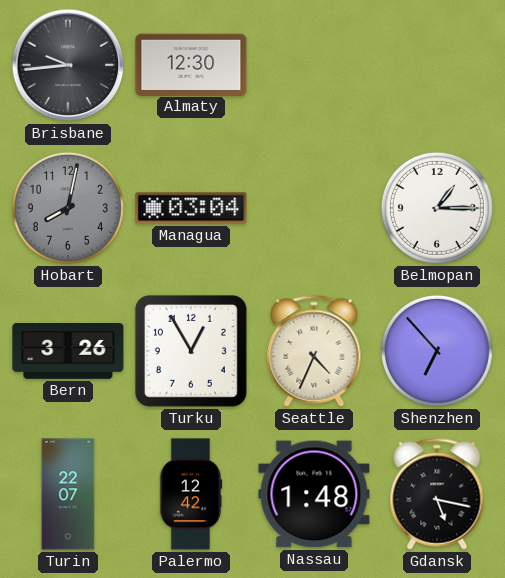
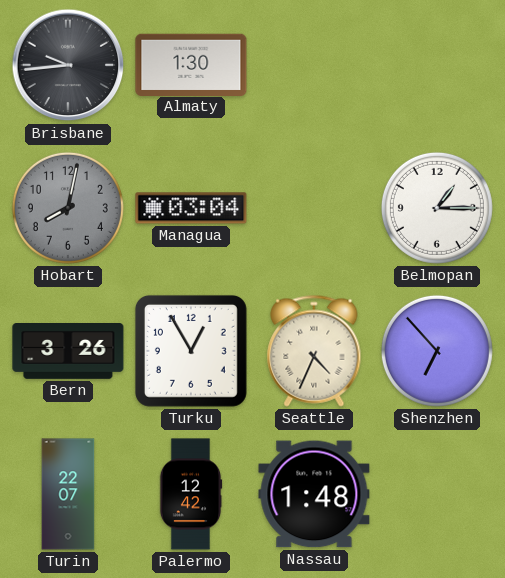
Almaty: 12:30 -> 1:30 (191, 64)
Gdansk: 5:17 -> none (437, 494)
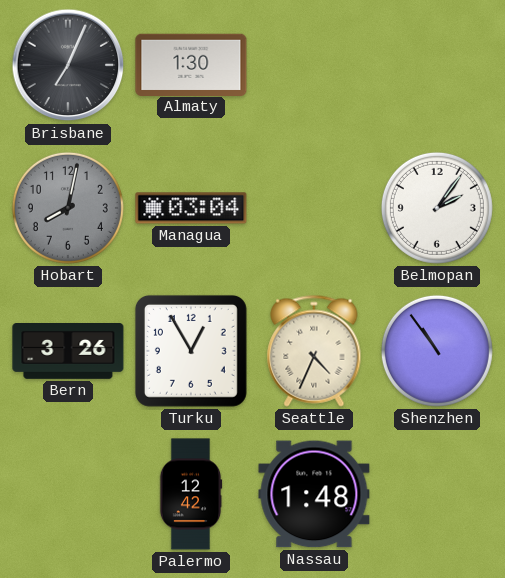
Brisbane: 9:44 -> 7:04 (68, 65)
Belmopan: 1:15 -> 2:06 (437, 208)
Shenzhen: 6:53 -> 10:54 (437, 351)
Turin: 22:07 -> none (68, 494)
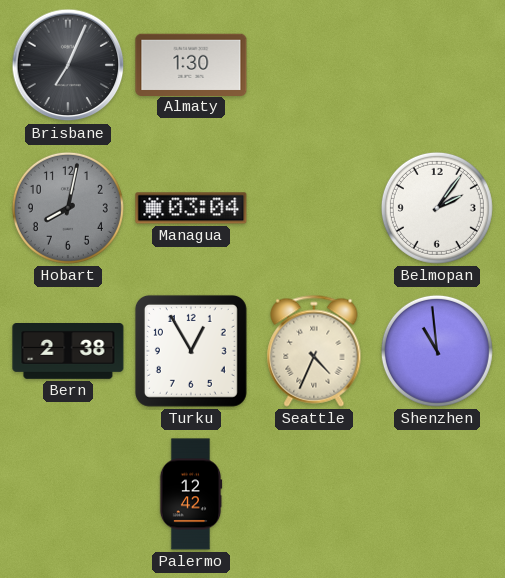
Bern: 3:26 -> 2:38 (68, 352)
Shenzhen: 10:54 -> 10:59 (437, 351)
Nassau: 1:48 -> none (314, 494)
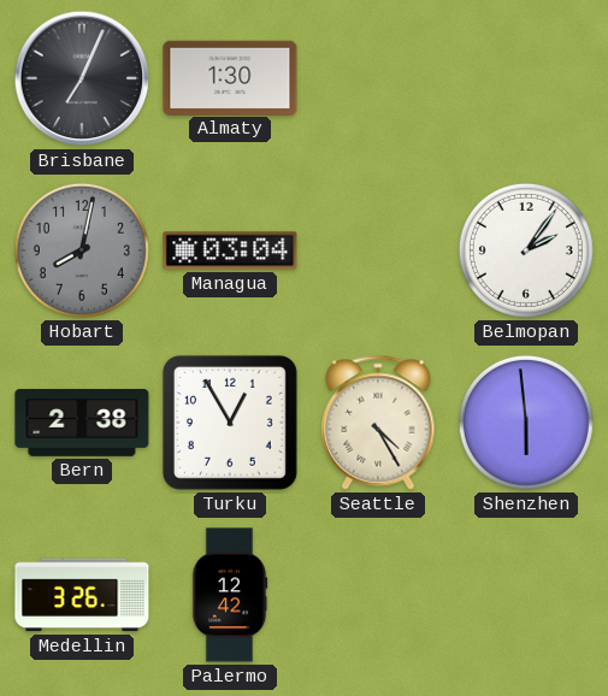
Seattle: 4:34 -> 4:25 (378, 423)
Shenzhen: 10:59 -> 5:59 (526, 423)
Medellin: none -> 3:26 (82, 595)
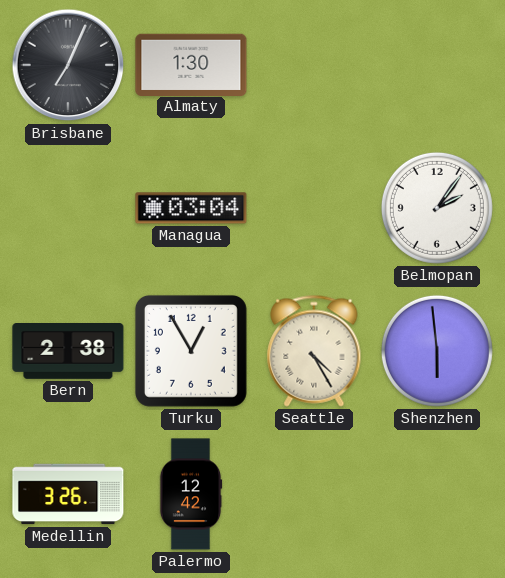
Hobart: 8:02 -> none (82, 250)
